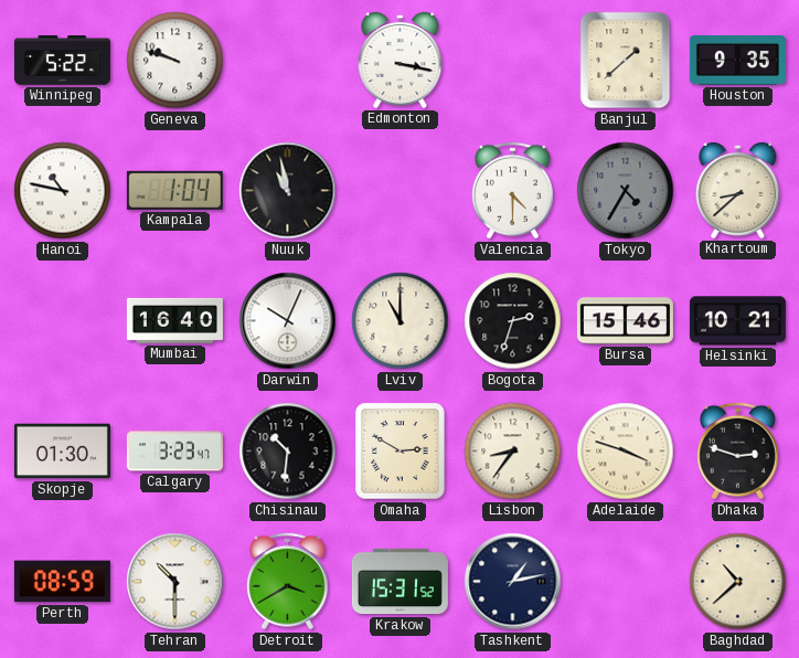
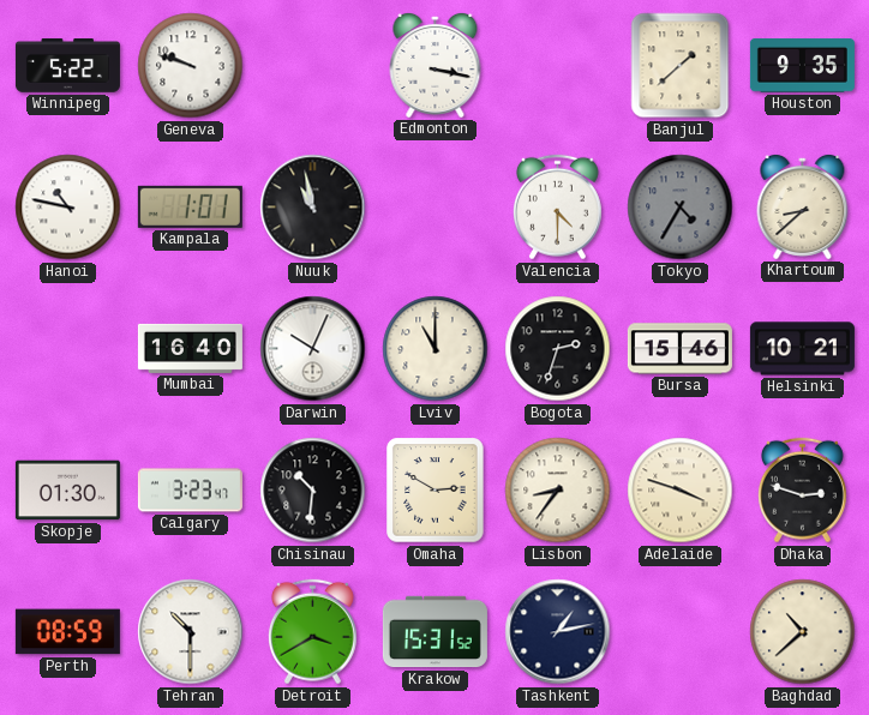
Kampala: 1:04 -> 1:01 (190, 206)
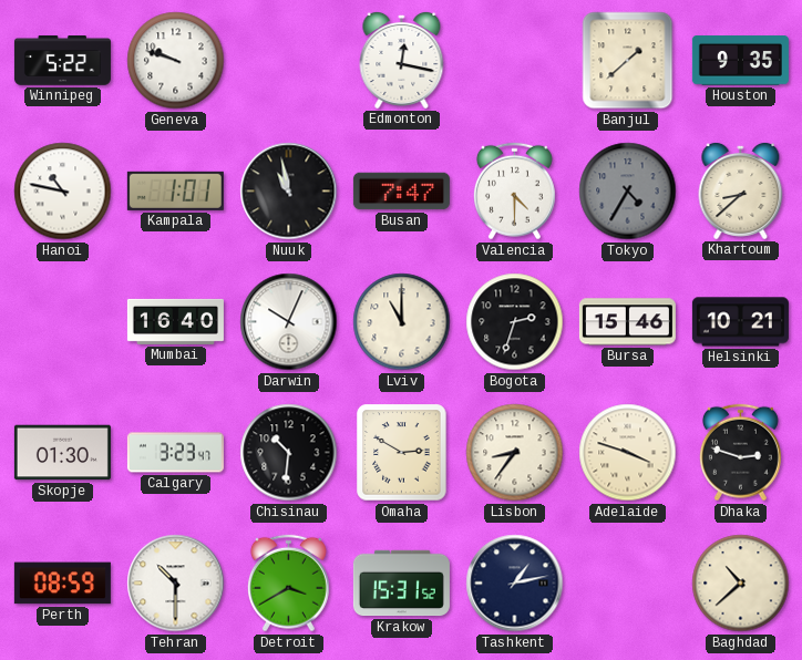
Edmonton: 3:17 -> 12:17 (402, 60)
Busan: none -> 7:47 (401, 192)
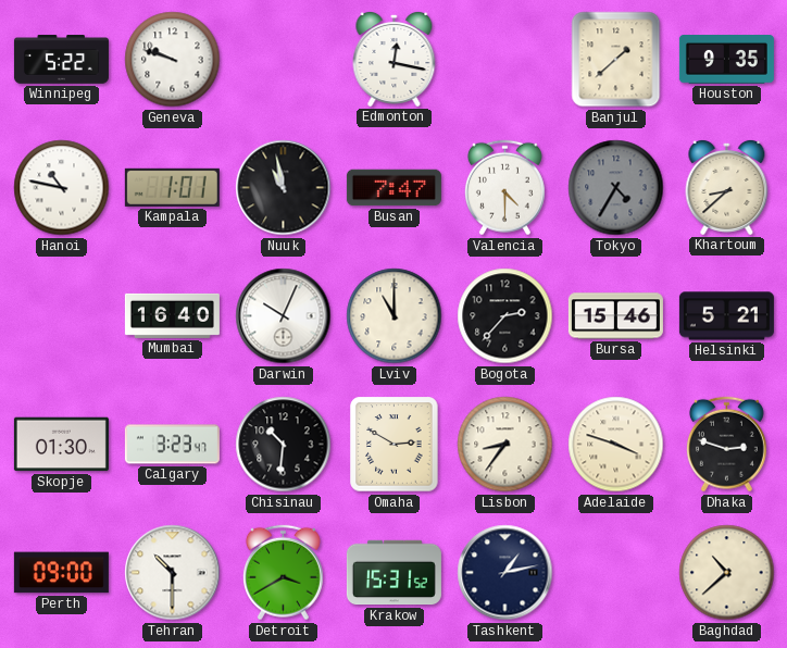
Bogota: 2:33 -> 2:37 (505, 316)
Helsinki: 10:21 -> 5:21 (726, 316)
Perth: 08:59 -> 09:00 (61, 573)
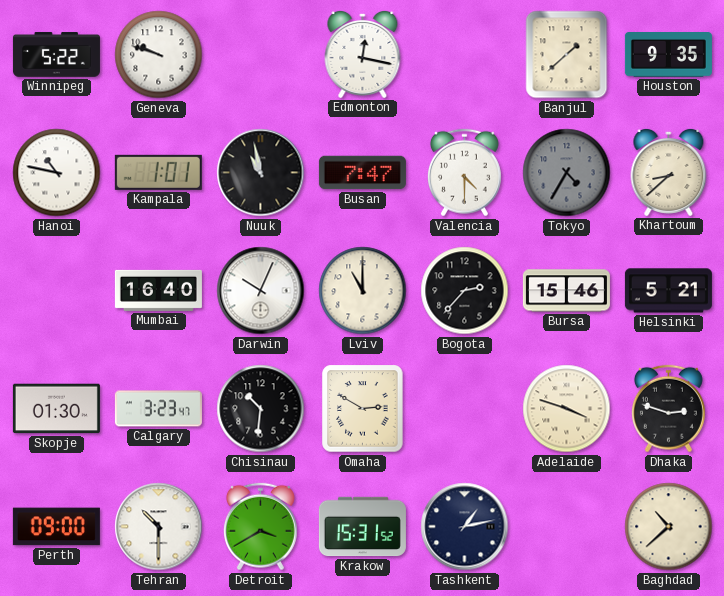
Lisbon: 8:36 -> none (505, 445)
